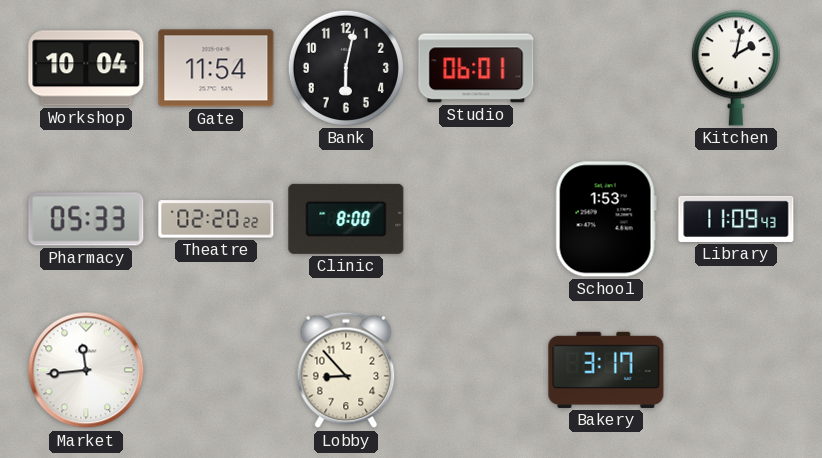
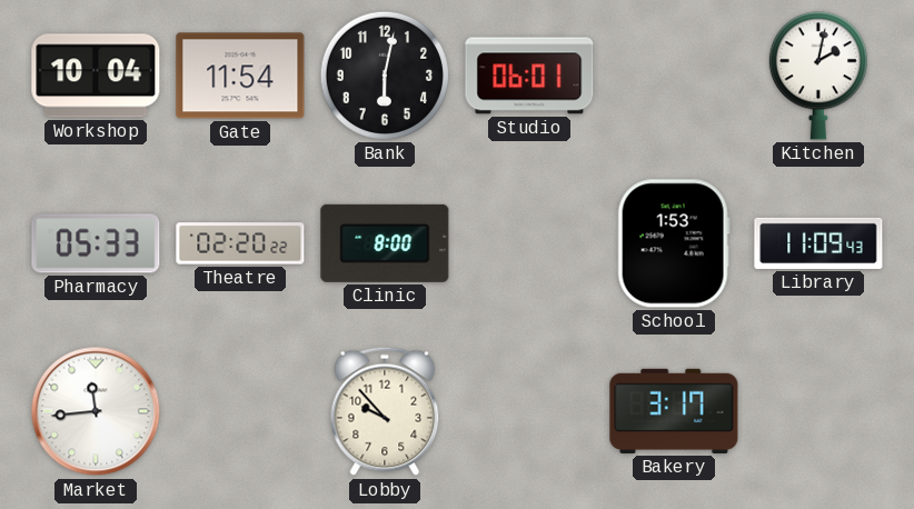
Lobby: 8:53 -> 9:53 (385, 411)
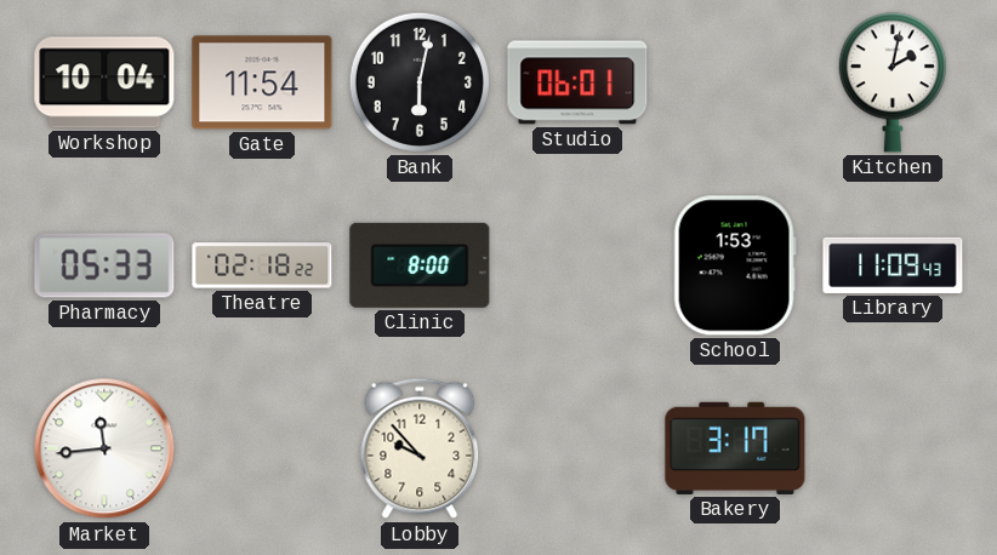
Theatre: 02:20 -> 02:18 (262, 265)
